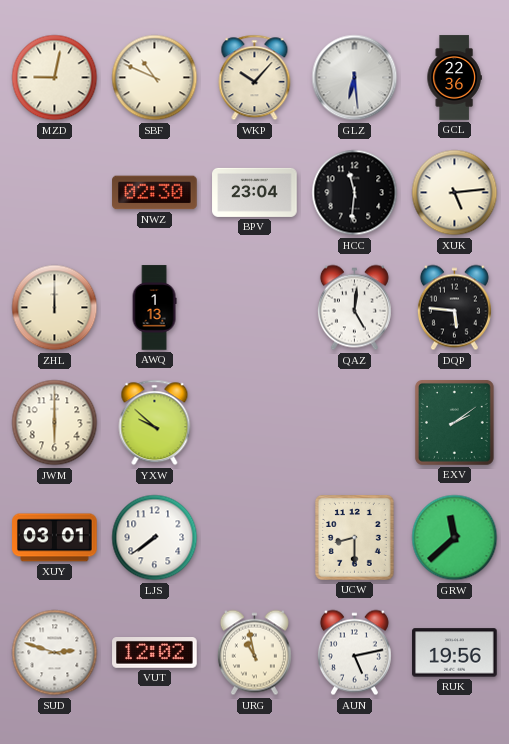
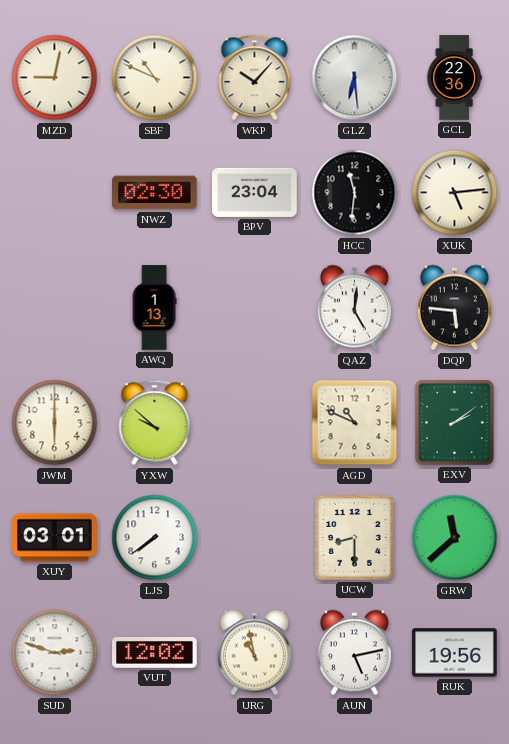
ZHL: 12:00 -> none (55, 308)
AGD: none -> 10:49 (355, 423)
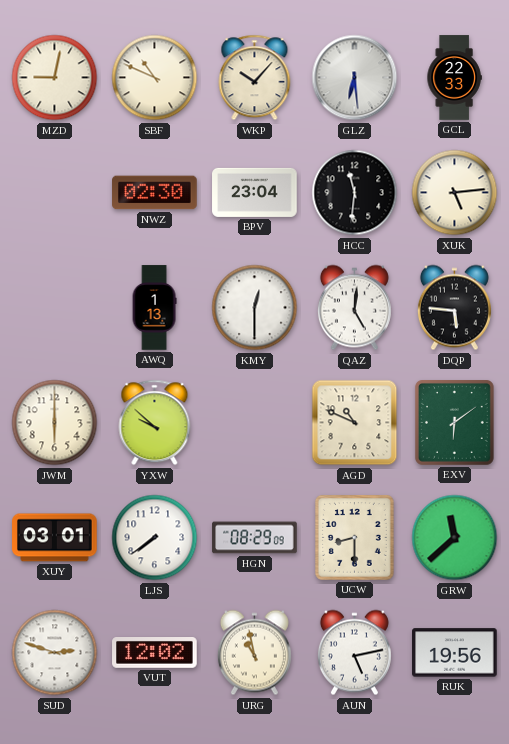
GCL: 22:36 -> 22:33 (454, 78)
KMY: none -> 12:30 (255, 308)
EXV: 2:09 -> 6:09 (454, 423)
HGN: none -> 08:29 (255, 538)
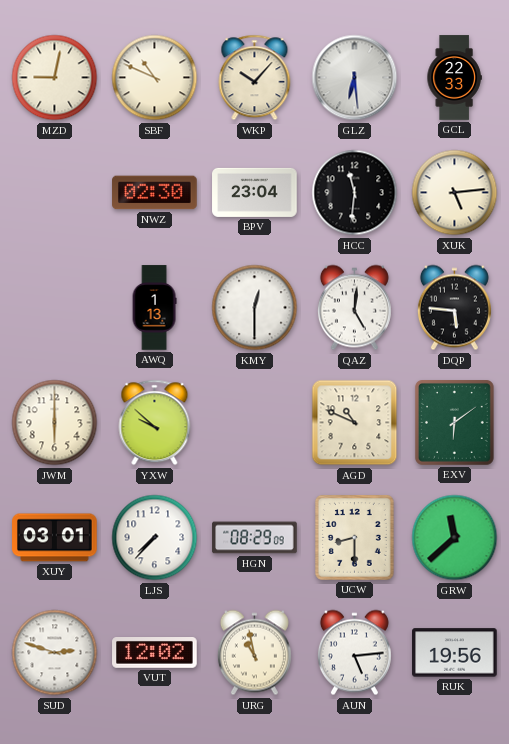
LJS: 7:39 -> 7:37 (155, 538)
AUN: 5:13 -> 5:14 (354, 653)
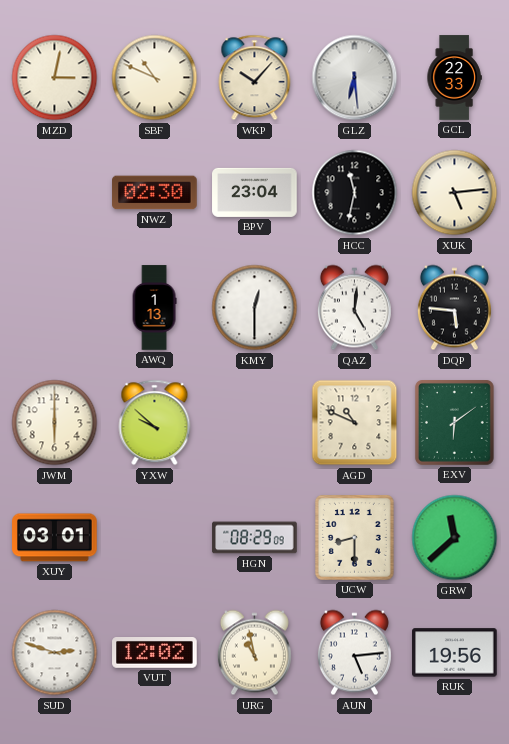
MZD: 9:02 -> 3:02 (55, 78)
HCC: 11:31 -> 11:32 (355, 193)
LJS: 7:37 -> none (155, 538)
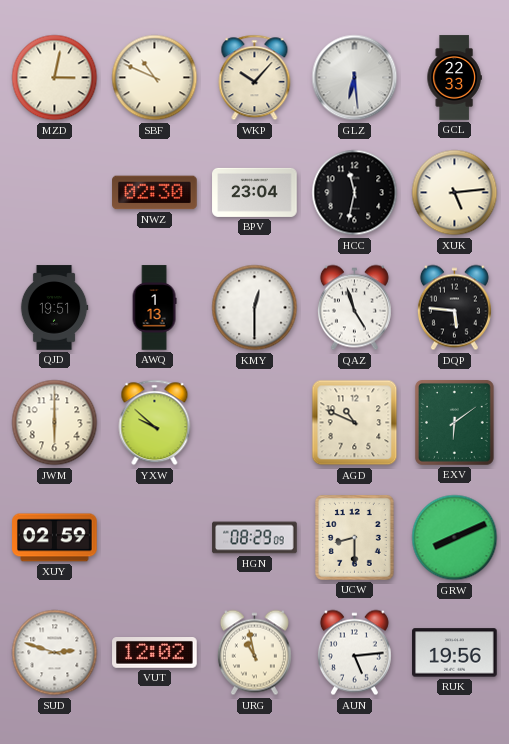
QJD: none -> 19:51 (54, 308)
QAZ: 5:01 -> 4:57 (354, 308)
XUY: 03:01 -> 02:59 (55, 538)
GRW: 11:38 -> 8:11 (455, 538)
